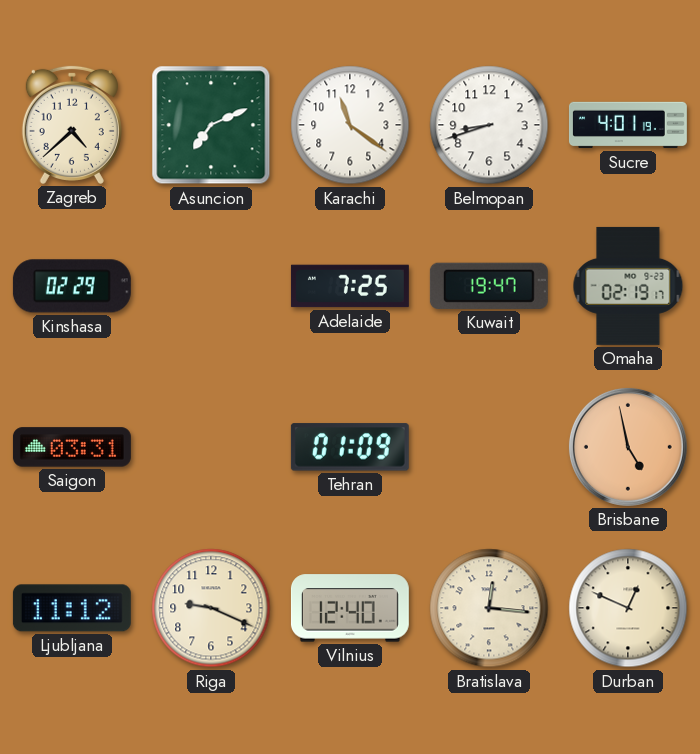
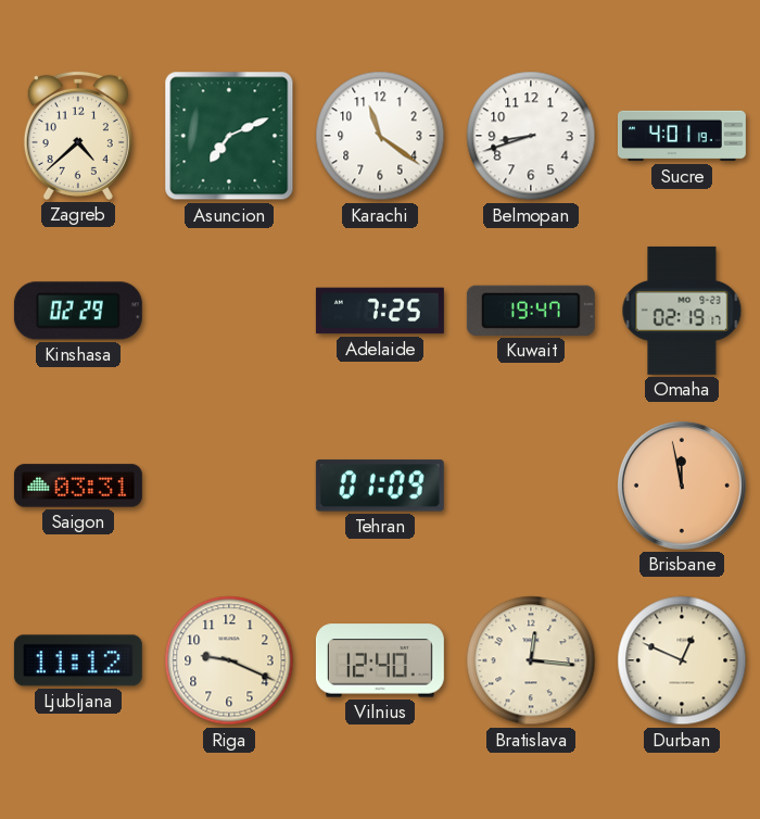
Brisbane: 4:58 -> 11:58 (682, 486)
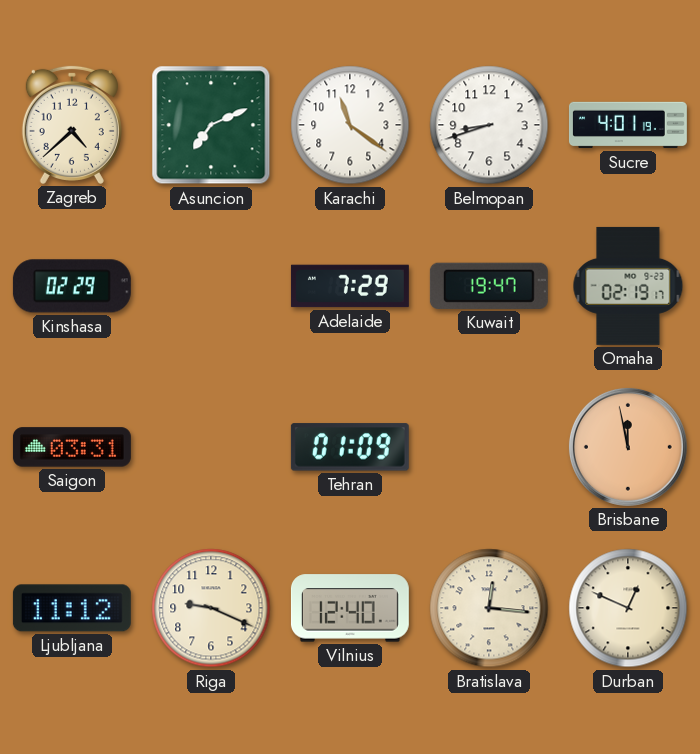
Adelaide: 7:25 -> 7:29 (350, 286)
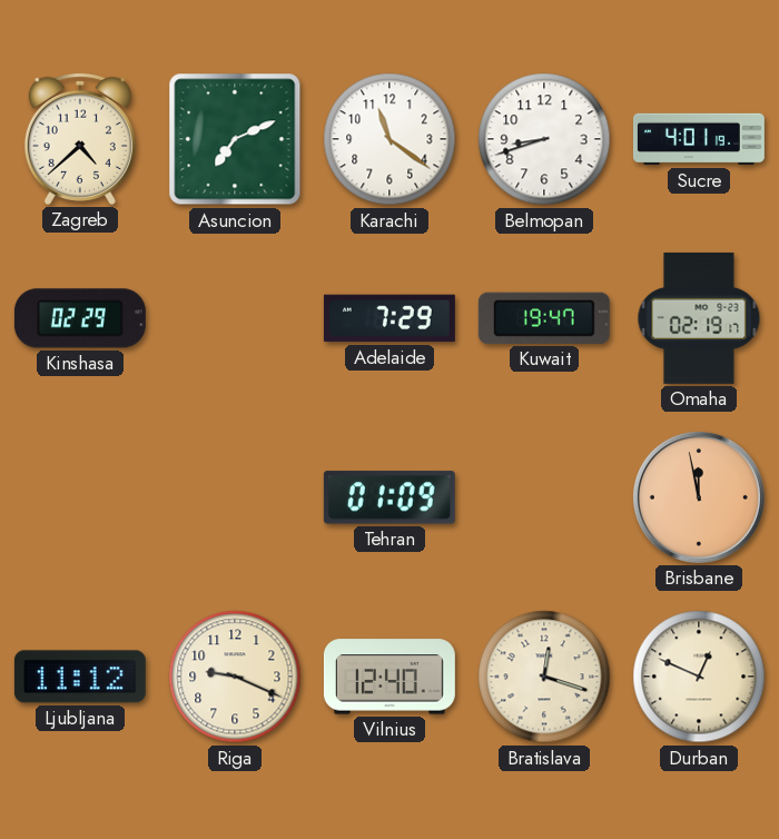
Saigon: 03:31 -> none (72, 447)
Bratislava: 12:16 -> 12:18 (544, 677)
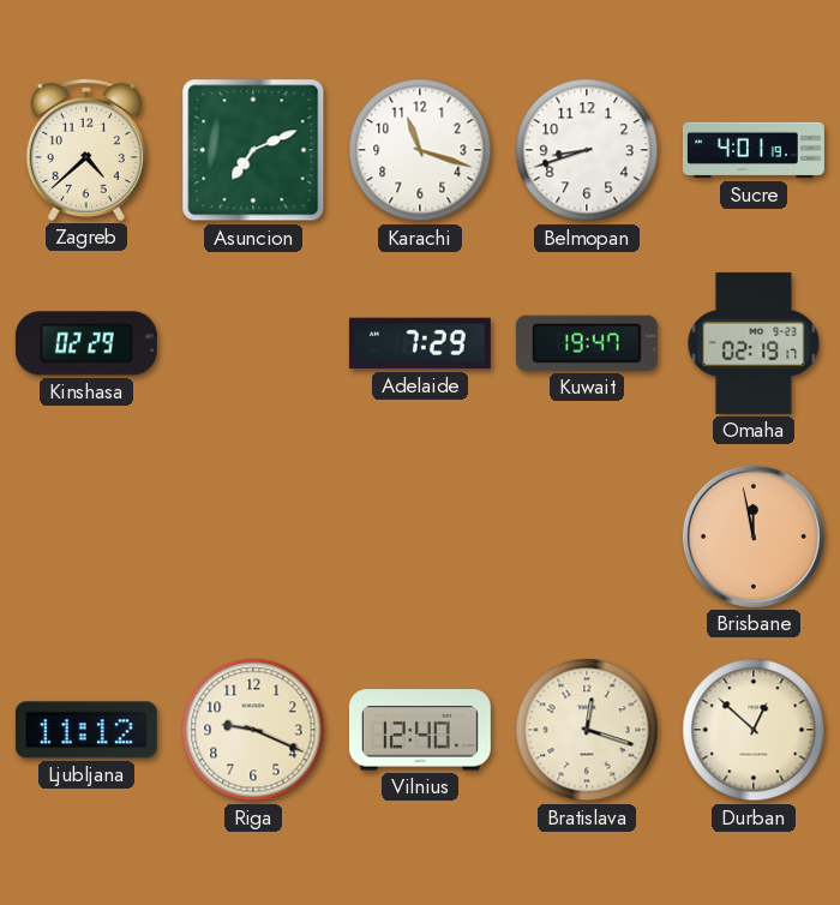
Karachi: 11:21 -> 11:18 (420, 150)
Tehran: 01:09 -> none (389, 497)
Durban: 12:49 -> 12:52 (754, 730)
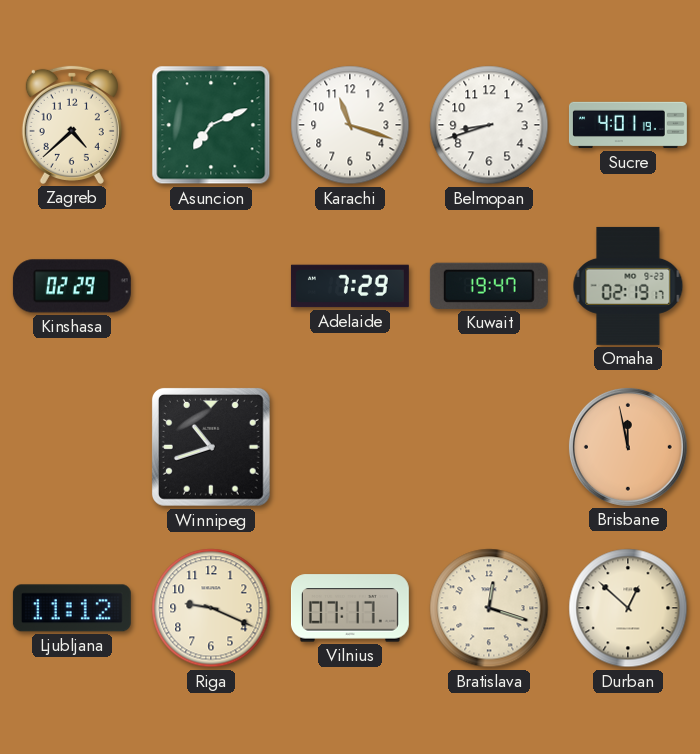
Winnipeg: none -> 10:42 (211, 447)
Vilnius: 12:40 -> 07:17 (350, 608)
